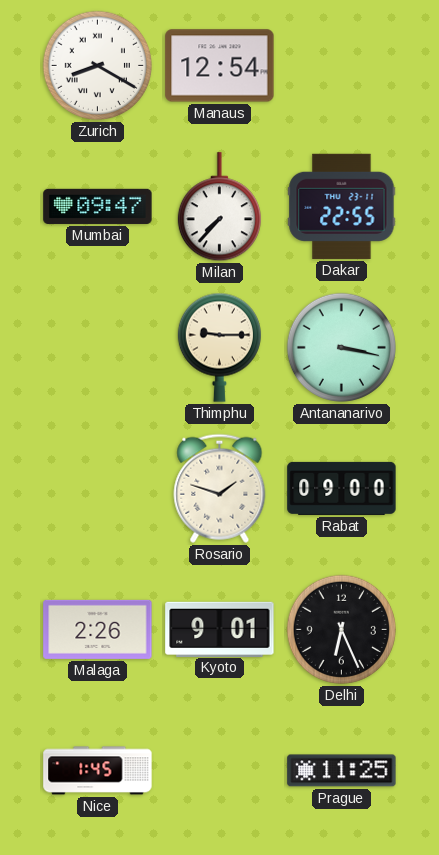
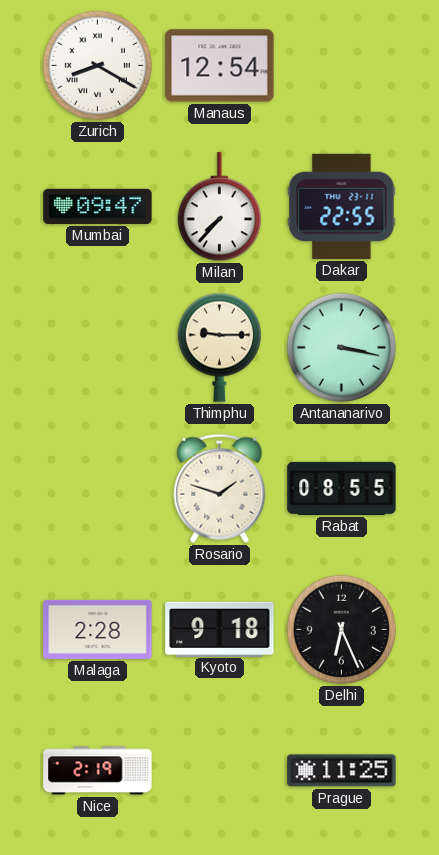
Rabat: 09:00 -> 08:55 (342, 488)
Malaga: 2:26 -> 2:28 (98, 629)
Kyoto: 9:01 -> 9:18 (220, 629)
Nice: 1:45 -> 2:19 (98, 771)
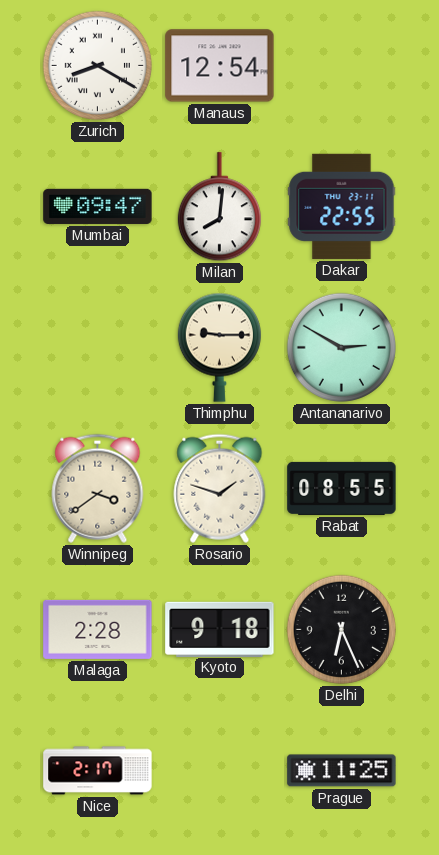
Milan: 7:37 -> 8:01 (219, 207)
Antananarivo: 3:17 -> 2:50 (341, 347)
Winnipeg: none -> 3:39 (98, 488)
Nice: 2:19 -> 2:17 (98, 771)
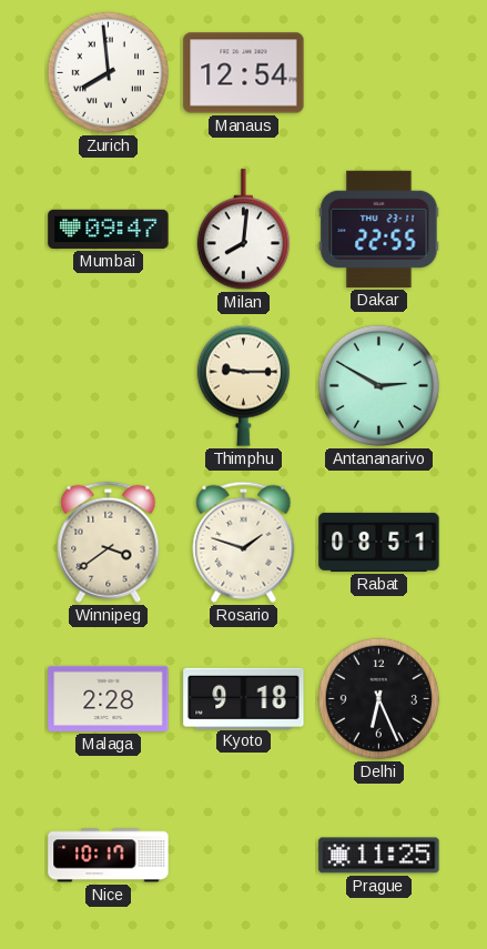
Zurich: 8:20 -> 7:59 (108, 72)
Rabat: 08:55 -> 08:51 (379, 542)
Nice: 2:17 -> 10:17 (109, 856)
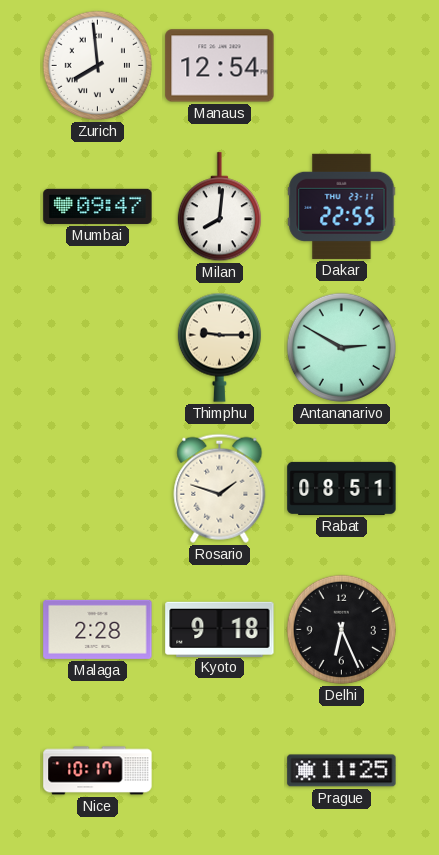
Winnipeg: 3:39 -> none (109, 542)
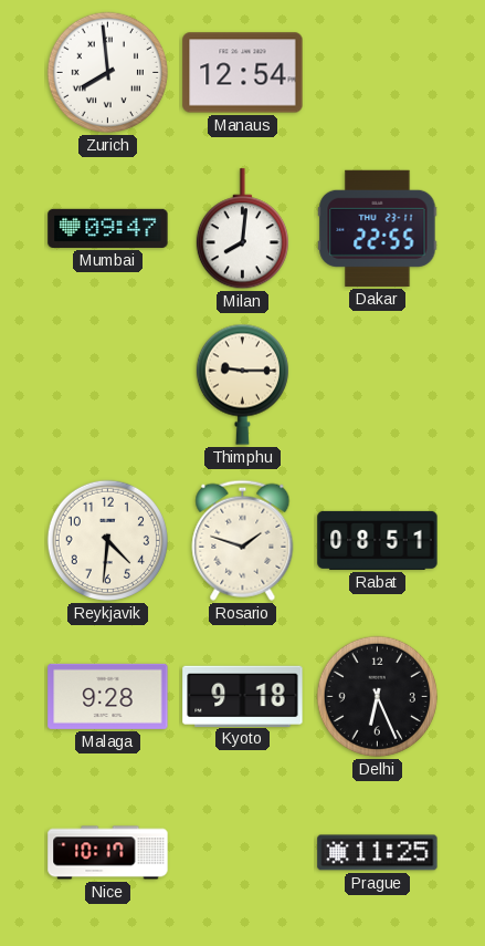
Antananarivo: 2:50 -> none (341, 347)
Reykjavik: none -> 4:31 (107, 540)
Malaga: 2:28 -> 9:28 (108, 696)
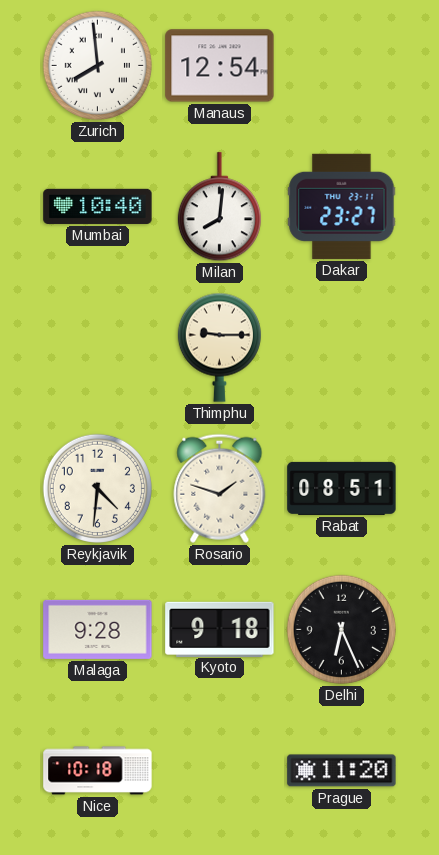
Mumbai: 09:47 -> 10:40 (98, 206)
Dakar: 22:55 -> 23:27 (342, 206)
Nice: 10:17 -> 10:18 (98, 771)
Prague: 11:25 -> 11:20 (342, 771)
